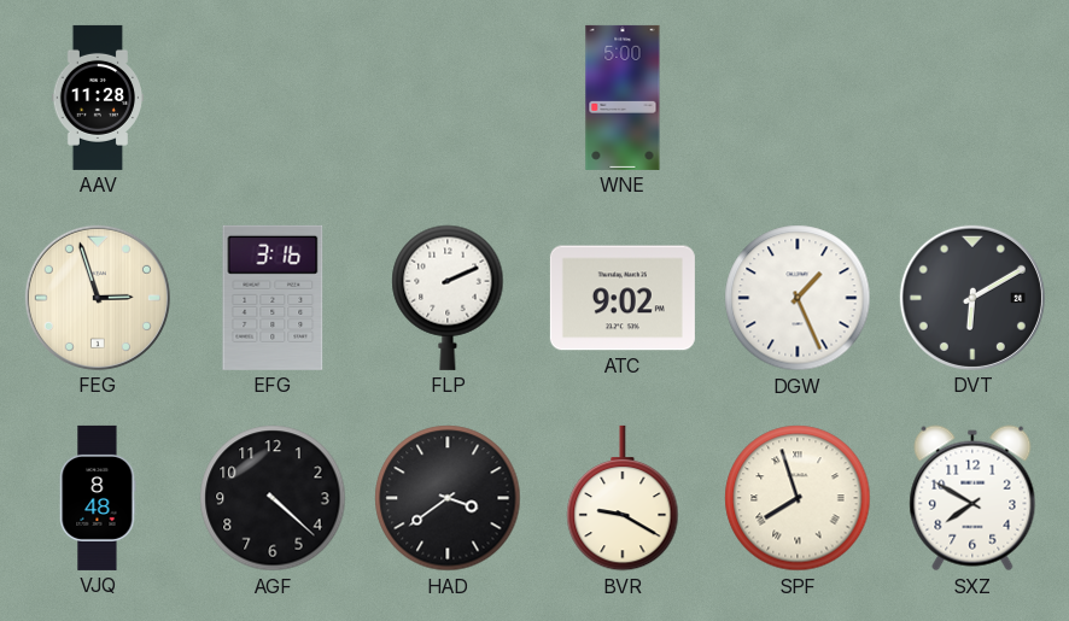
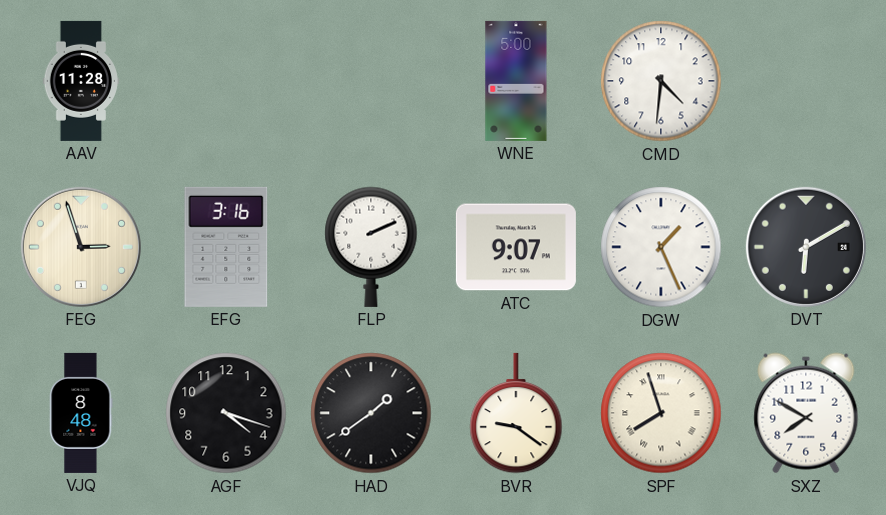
CMD: none -> 4:31 (661, 81)
ATC: 9:02 -> 9:07 (516, 247)
AGF: 4:22 -> 4:18 (226, 413)
HAD: 3:39 -> 1:39 (371, 413)
BVR: 9:20 -> 9:21 (516, 413)
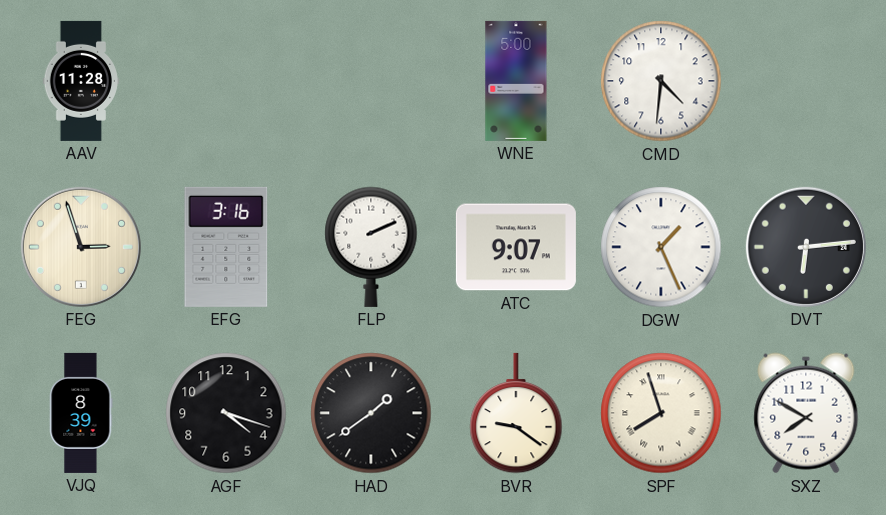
DVT: 6:10 -> 6:14 (806, 247)
VJQ: 8:48 -> 8:39 (81, 413)
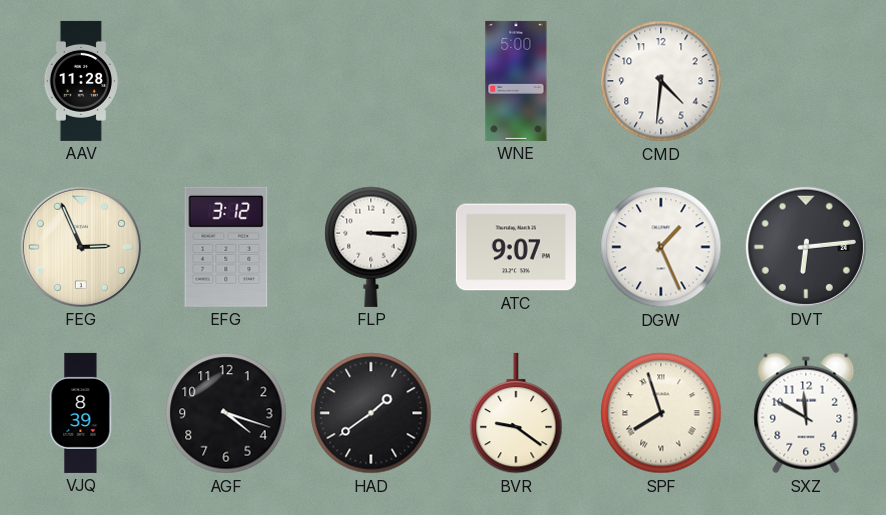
FEG: 2:57 -> 2:56 (81, 247)
EFG: 3:16 -> 3:12 (226, 247)
FLP: 2:11 -> 3:15 (371, 247)
SXZ: 7:50 -> 11:50 (806, 413)
